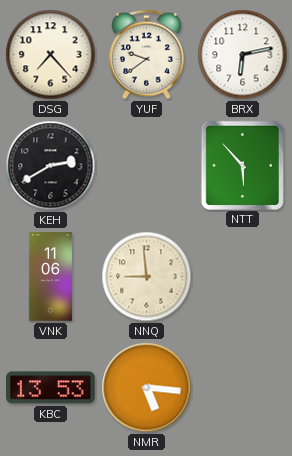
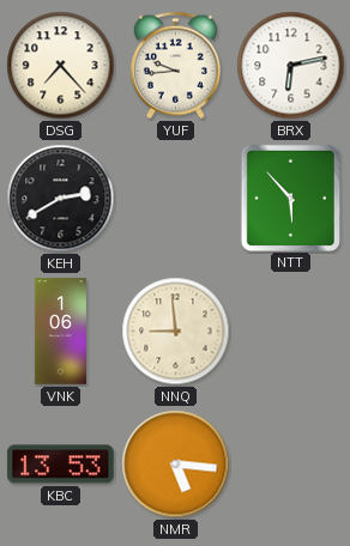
YUF: 9:39 -> 9:44 (175, 66)
VNK: 11:06 -> 1:06 (60, 332)
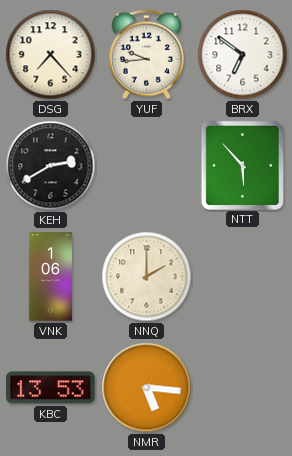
BRX: 6:13 -> 6:51 (243, 55)
NNQ: 8:59 -> 2:00 (147, 277)
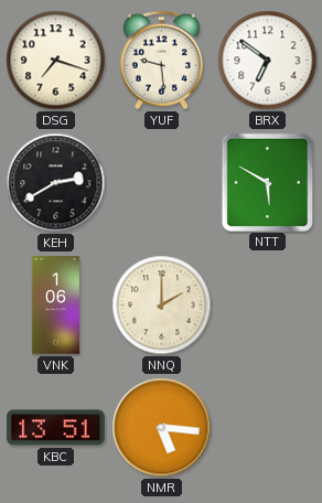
DSG: 7:23 -> 7:18 (56, 61)
YUF: 9:44 -> 9:29 (161, 61)
NTT: 5:53 -> 5:50 (267, 182)
KBC: 13:53 -> 13:51 (56, 428)
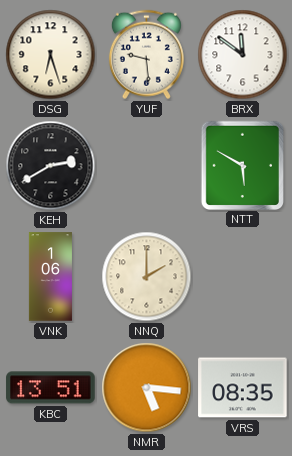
DSG: 7:18 -> 6:27 (51, 55)
BRX: 6:51 -> 11:51 (243, 55)
VRS: none -> 08:35 (243, 388)
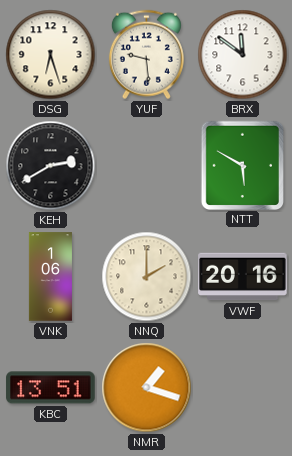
VWF: none -> 20:16 (243, 277)
NMR: 5:16 -> 1:18 (147, 388)
VRS: 08:35 -> none (243, 388)
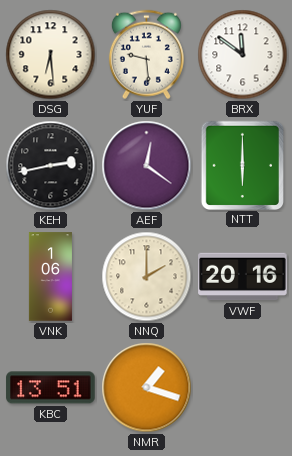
DSG: 6:27 -> 6:29 (51, 55)
KEH: 2:40 -> 2:43 (51, 166)
AEF: none -> 12:21 (147, 166)
NTT: 5:50 -> 6:00 (242, 165)
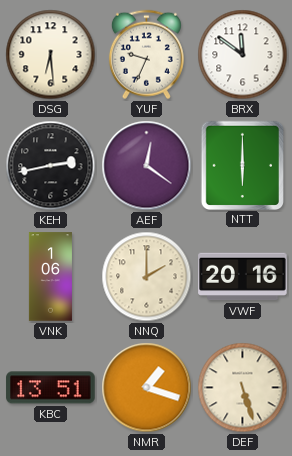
YUF: 9:29 -> 9:34 (146, 55)
DEF: none -> 5:27 (243, 388)
